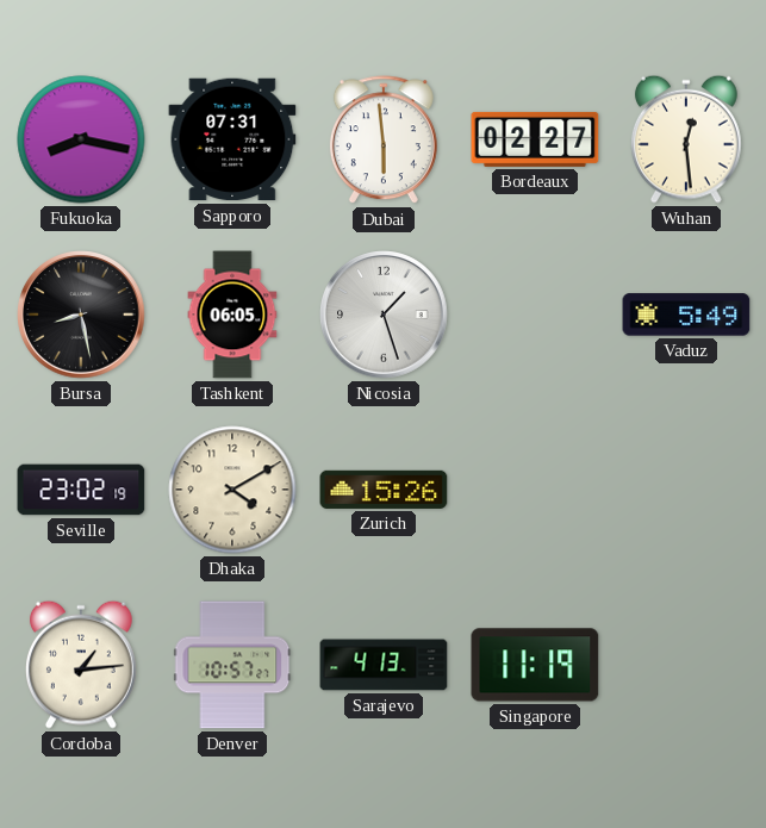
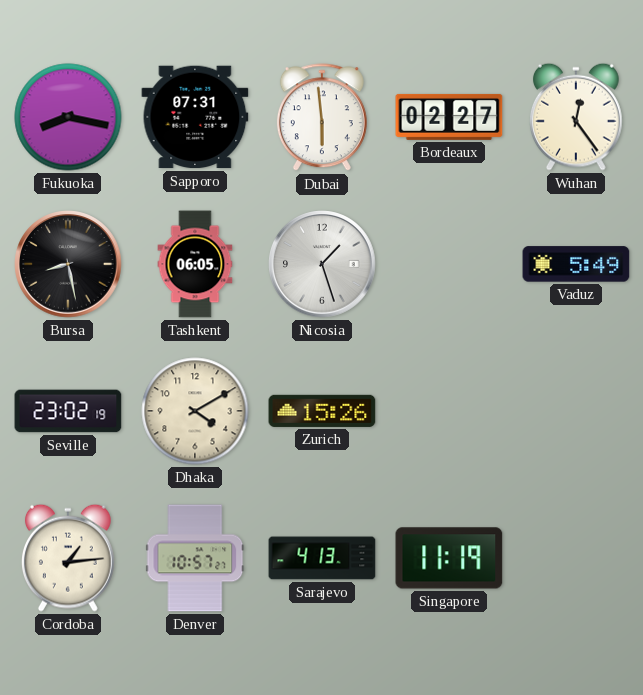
Wuhan: 12:29 -> 12:24 (576, 117)
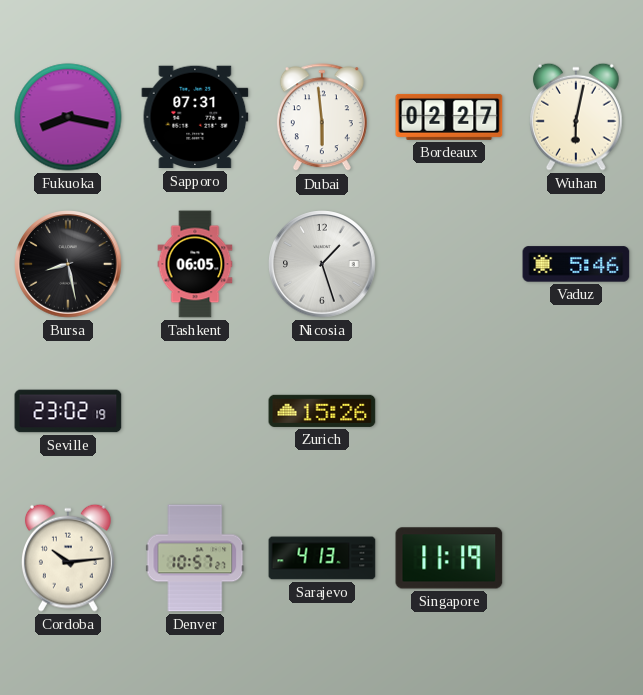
Wuhan: 12:24 -> 6:02 (576, 117)
Vaduz: 5:49 -> 5:46 (576, 264)
Dhaka: 4:10 -> none (195, 411)
Cordoba: 1:14 -> 10:14 (68, 558)
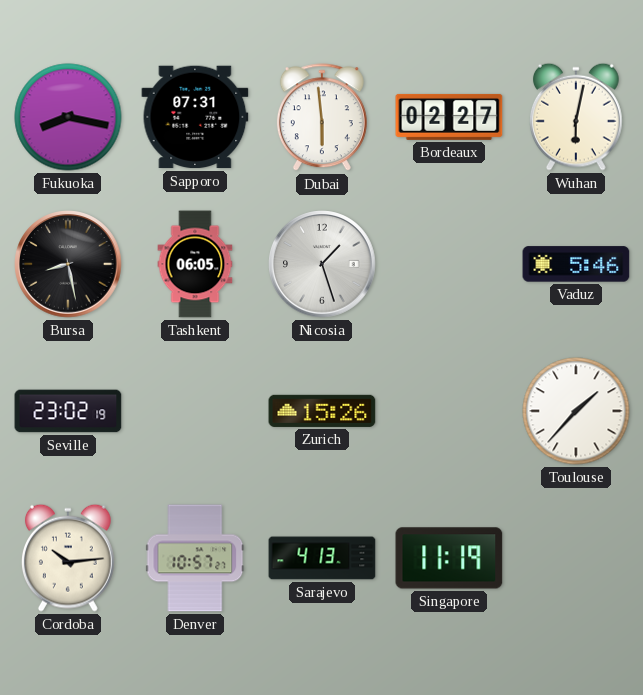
Toulouse: none -> 1:37 (576, 411)
